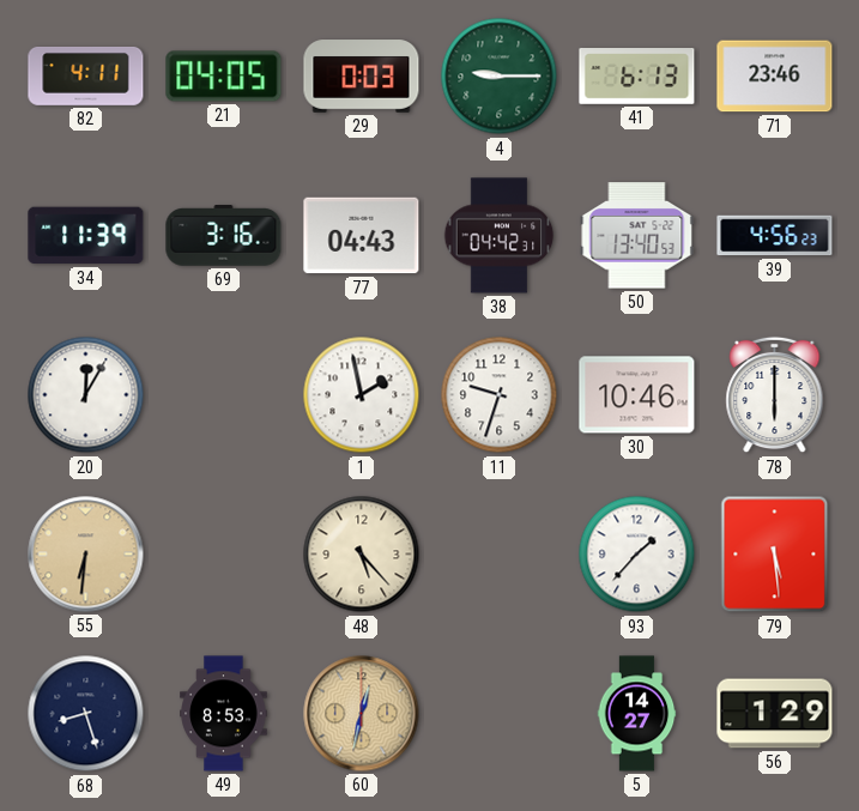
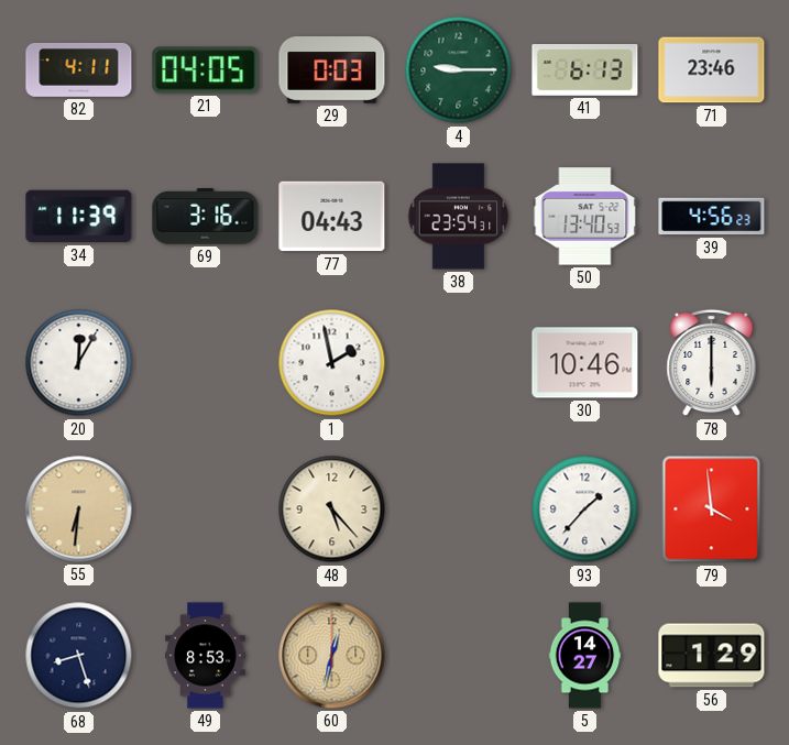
38: 04:42 -> 23:54 (459, 217)
11: 9:33 -> none (500, 395)
79: 5:29 -> 3:59 (712, 510)
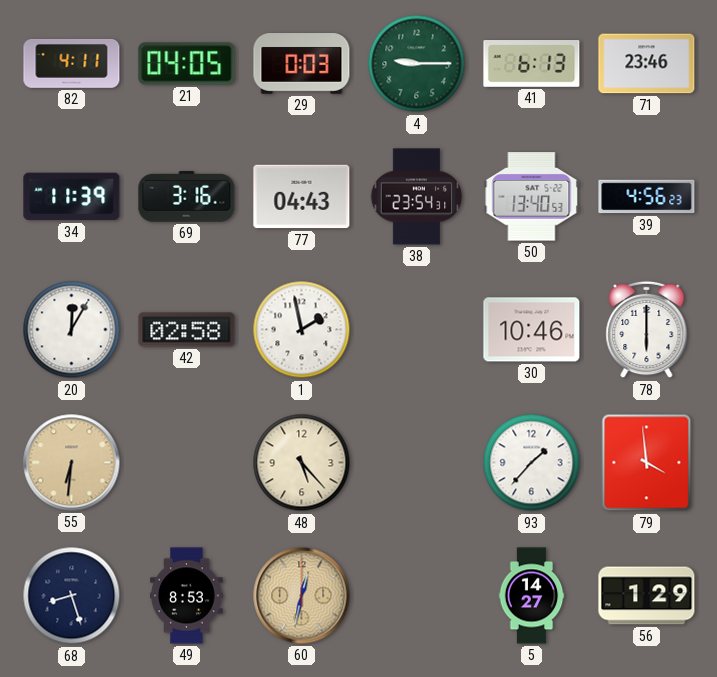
42: none -> 02:58 (187, 330)
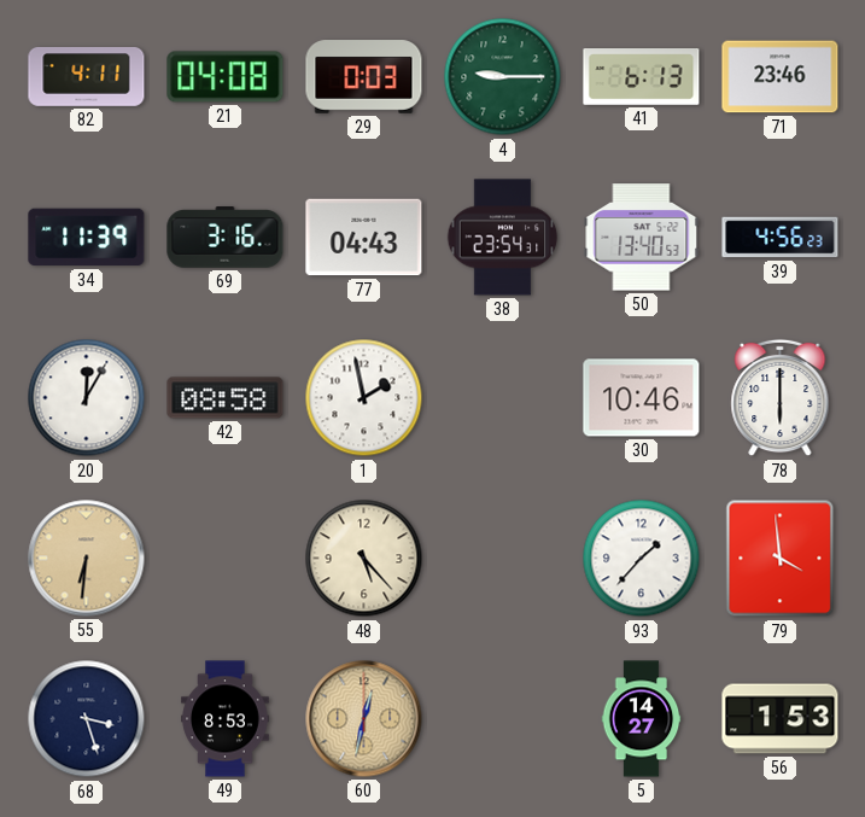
21: 04:05 -> 04:08 (226, 77)
42: 02:58 -> 08:58 (226, 398)
68: 8:27 -> 3:27 (87, 719)
56: 1:29 -> 1:53 (781, 719)
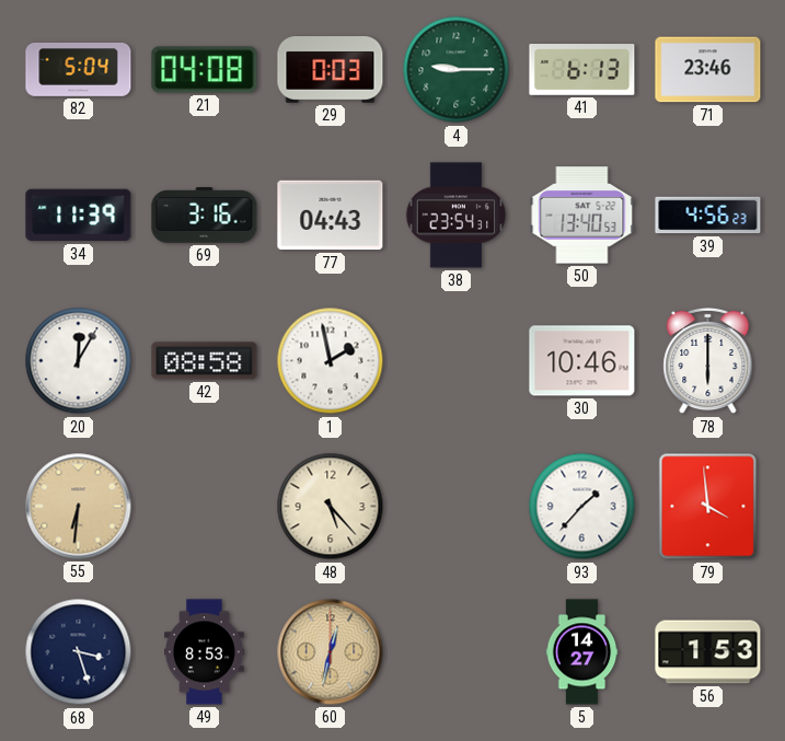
82: 4:11 -> 5:04 (79, 69)
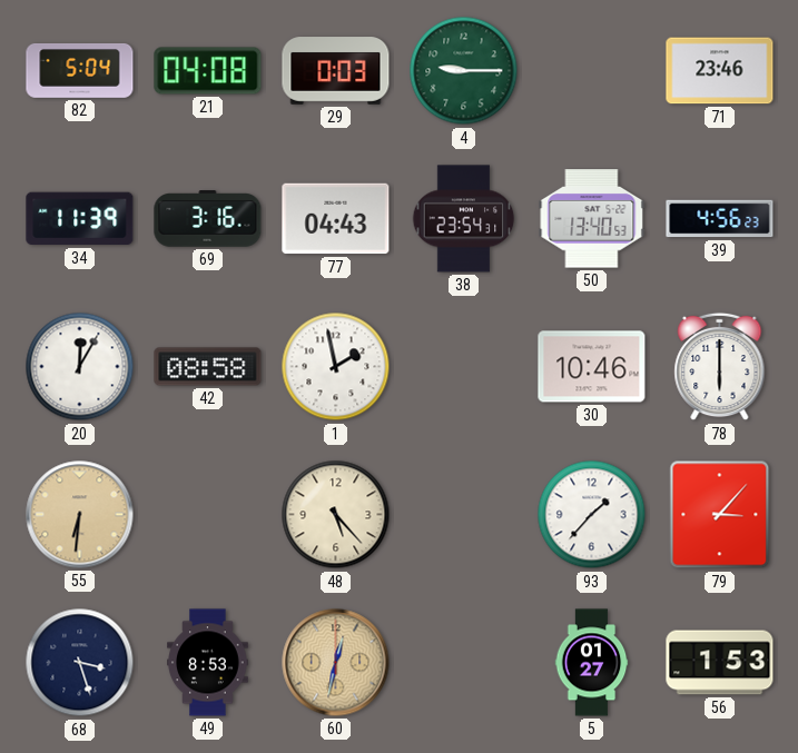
41: 6:13 -> none (582, 70)
79: 3:59 -> 3:07 (720, 515)
5: 14:27 -> 01:27 (592, 663)
